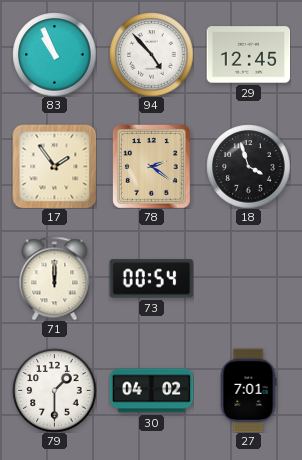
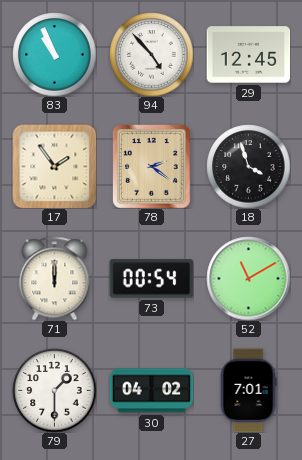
52: none -> 11:10 (248, 278)
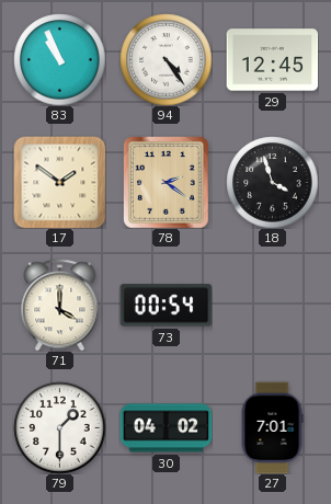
94: 4:53 -> 4:24 (165, 59)
17: 1:54 -> 1:51 (59, 182)
71: 12:00 -> 4:00 (60, 305)
52: 11:10 -> none (248, 278)
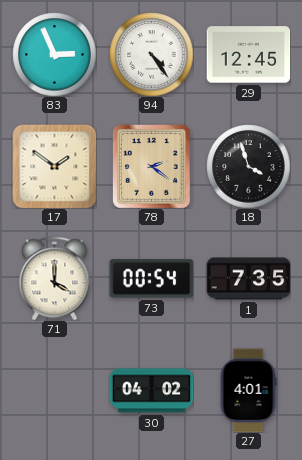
83: 10:56 -> 2:56 (54, 54)
1: none -> 7:35 (248, 279)
79: 1:30 -> none (59, 427)
27: 7:01 -> 4:01 (248, 390)
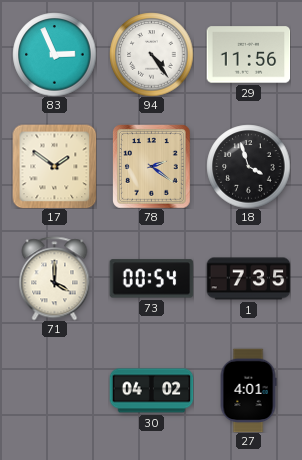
29: 12:45 -> 11:56 (248, 55)
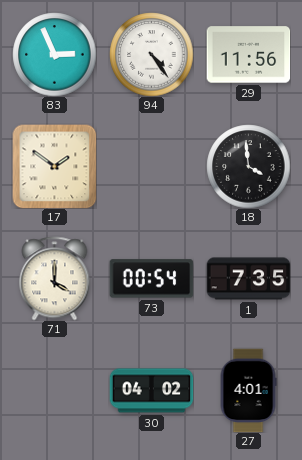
78: 2:21 -> none (152, 166)
18: 3:57 -> 3:59 (248, 166)
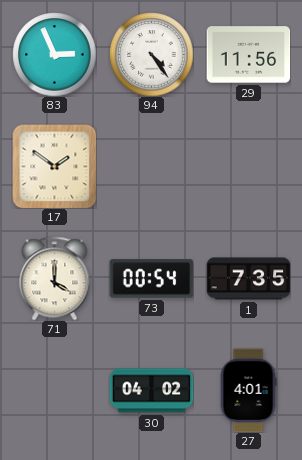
18: 3:59 -> none (248, 166)
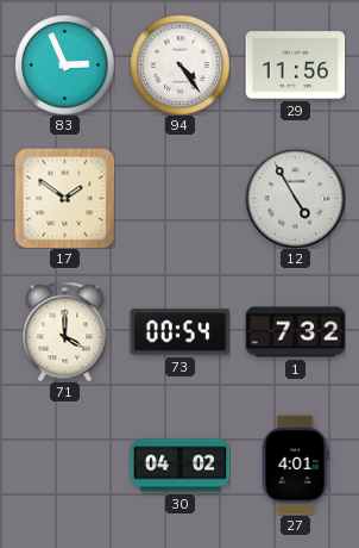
12: none -> 4:55 (295, 198)
1: 7:35 -> 7:32 (295, 332)
